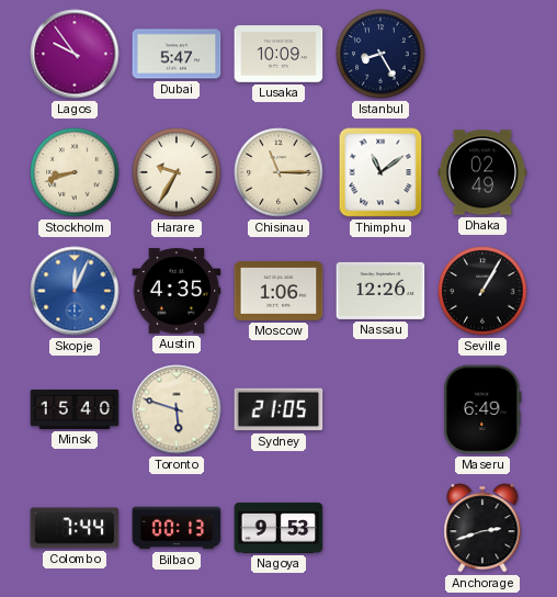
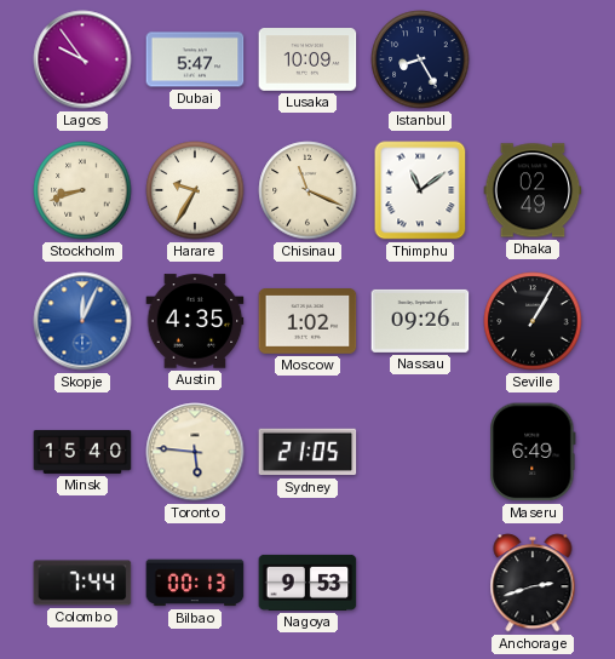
Chisinau: 11:15 -> 11:19 (307, 190)
Moscow: 1:06 -> 1:02 (307, 322)
Nassau: 12:26 -> 09:26 (420, 321)
Toronto: 5:48 -> 5:46 (195, 452)
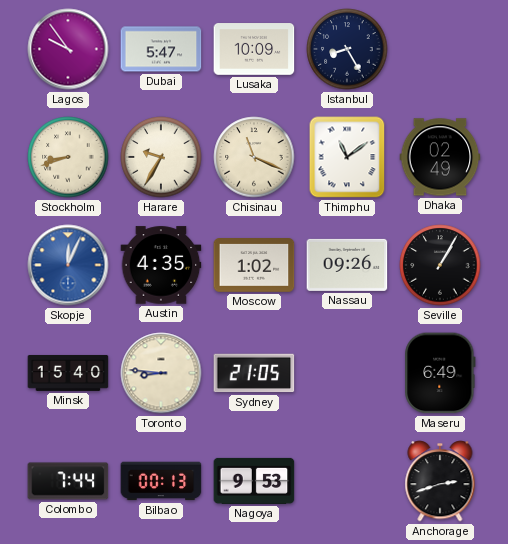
Toronto: 5:46 -> 8:46 (161, 373)
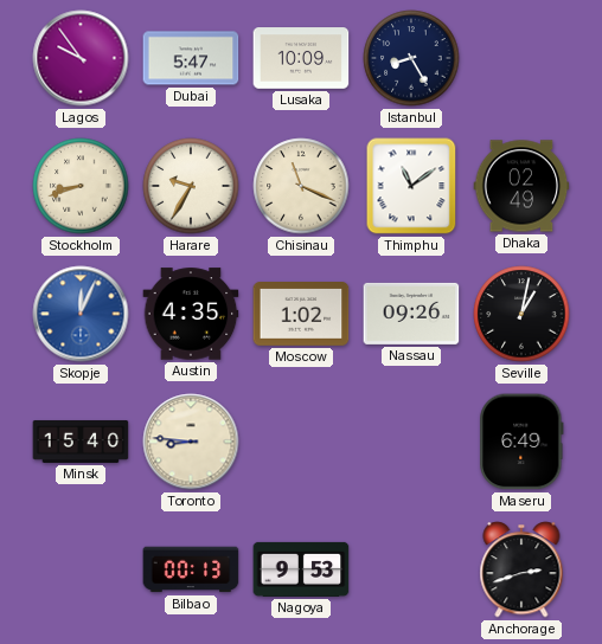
Seville: 1:05 -> 1:02 (521, 314)
Sydney: 21:05 -> none (254, 373)
Colombo: 7:44 -> none (68, 481)
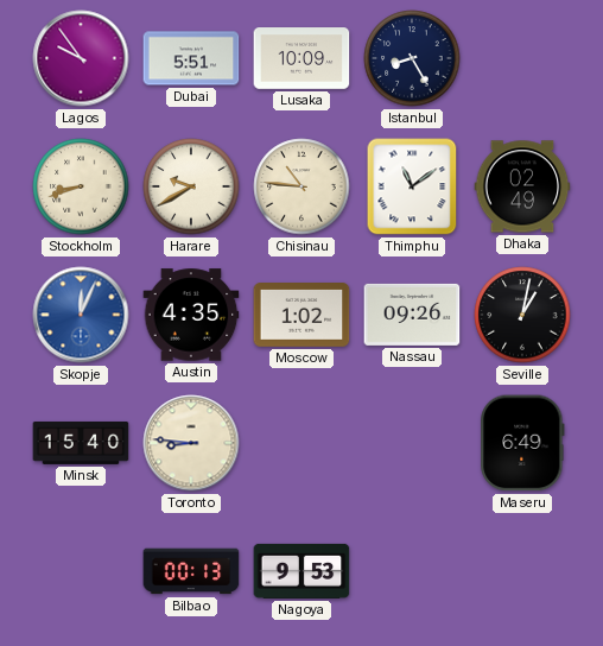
Dubai: 5:47 -> 5:51 (191, 58)
Harare: 9:35 -> 9:40 (191, 186)
Chisinau: 11:19 -> 10:46 (301, 186)
Anchorage: 2:42 -> none (521, 569)
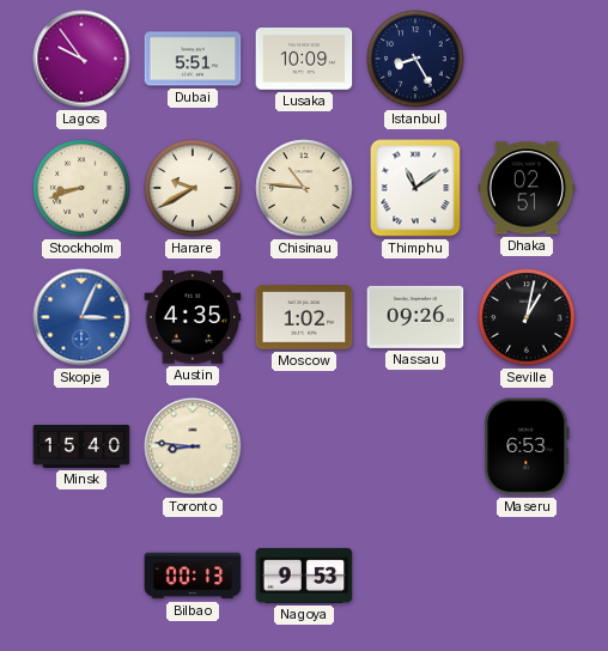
Dhaka: 02:49 -> 02:51 (527, 188)
Skopje: 12:04 -> 3:04 (81, 317)
Maseru: 6:49 -> 6:53 (527, 446)
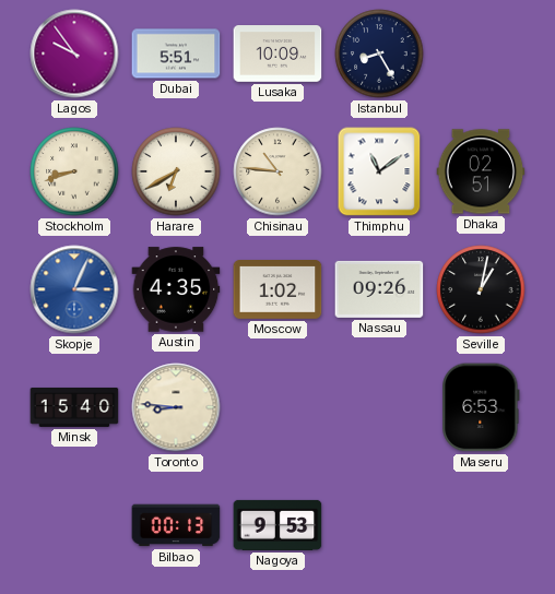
Harare: 9:40 -> 6:40 (176, 171)
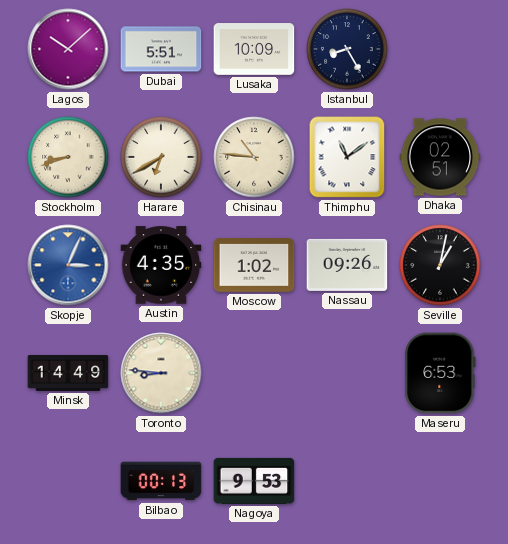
Lagos: 9:54 -> 10:08 (68, 49)
Minsk: 15:40 -> 14:49 (68, 373)
